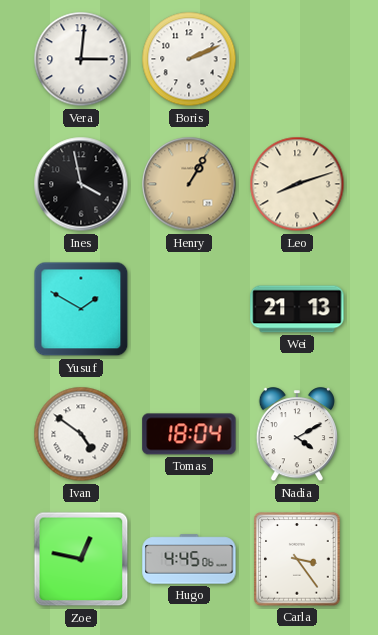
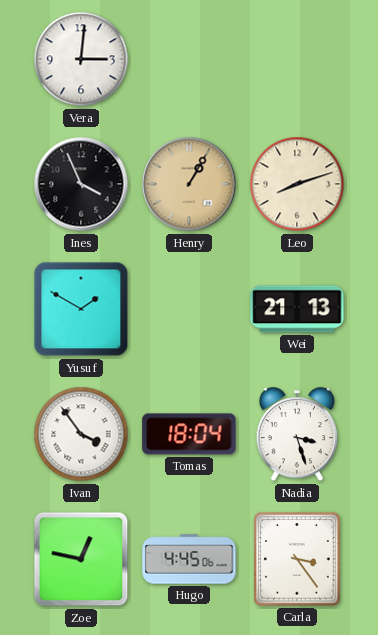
Boris: 2:11 -> none (189, 59)
Ines: 3:58 -> 3:56 (81, 184)
Ivan: 4:51 -> 3:54 (81, 434)
Nadia: 4:10 -> 3:27 (296, 435)
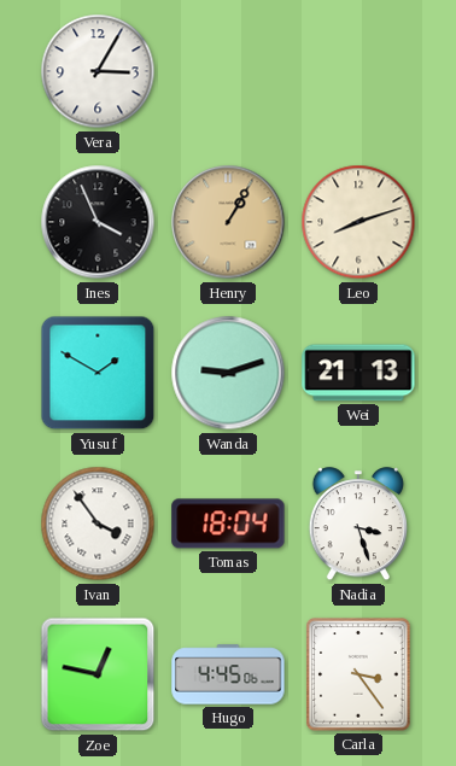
Vera: 3:01 -> 3:05 (98, 71)
Wanda: none -> 9:12 (228, 373)
